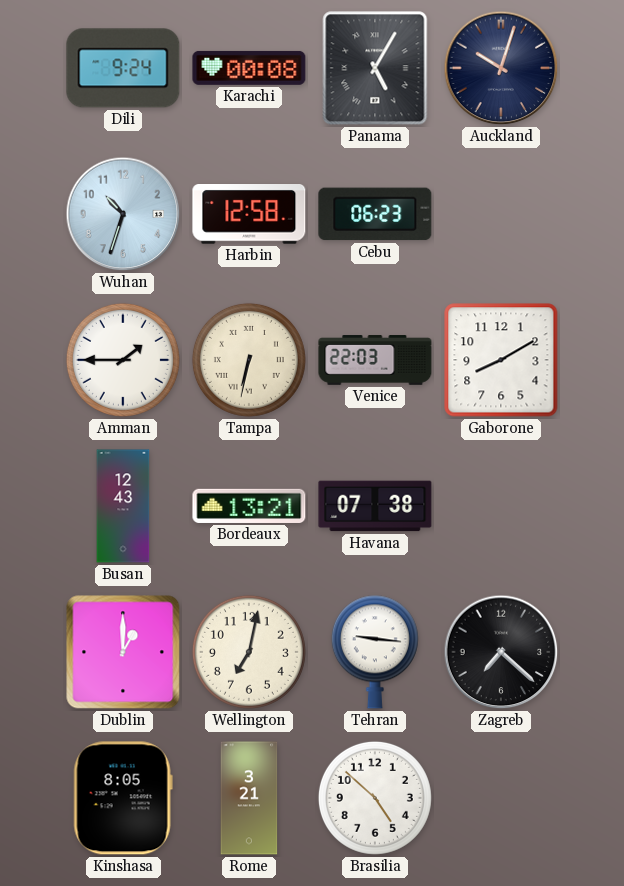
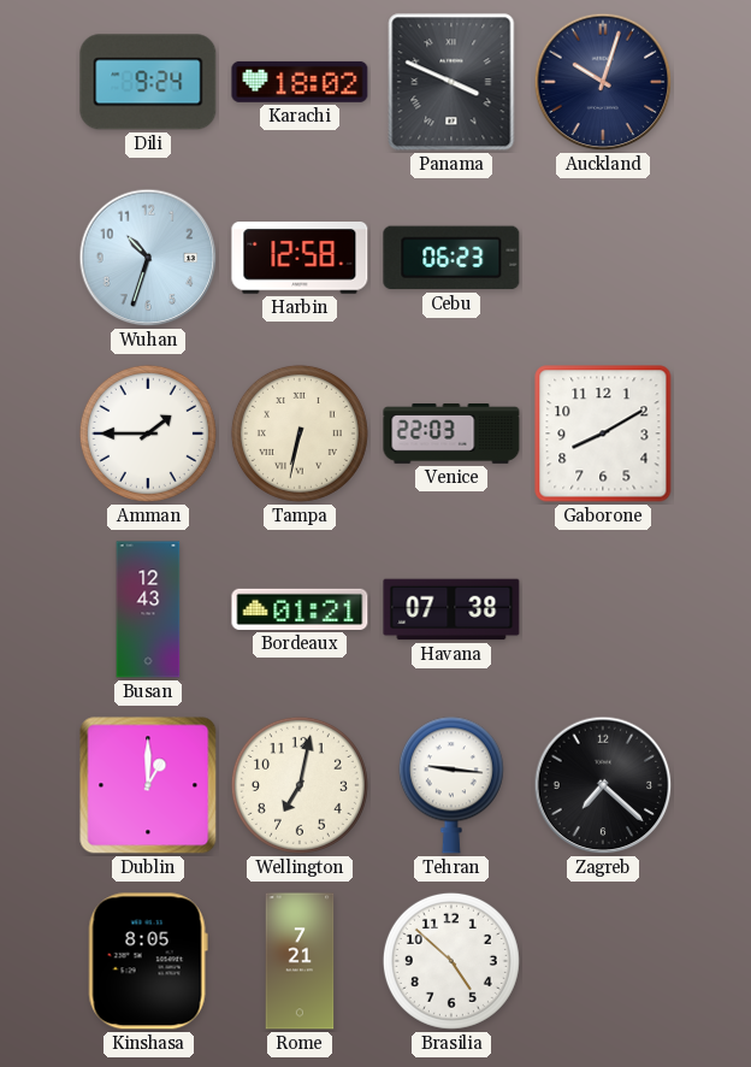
Karachi: 00:08 -> 18:02 (300, 82)
Panama: 5:05 -> 3:49 (451, 82)
Bordeaux: 13:21 -> 01:21 (300, 609)
Rome: 3:21 -> 7:21 (300, 961)
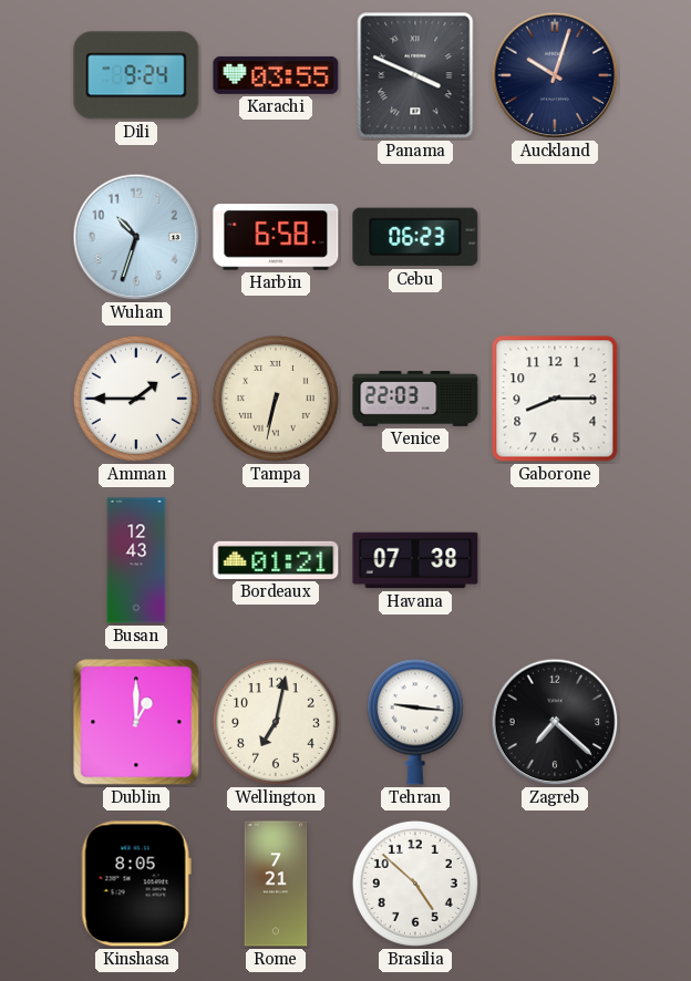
Karachi: 18:02 -> 03:55 (276, 75)
Harbin: 12:58 -> 6:58 (276, 238)
Gaborone: 8:10 -> 8:15 (555, 399)
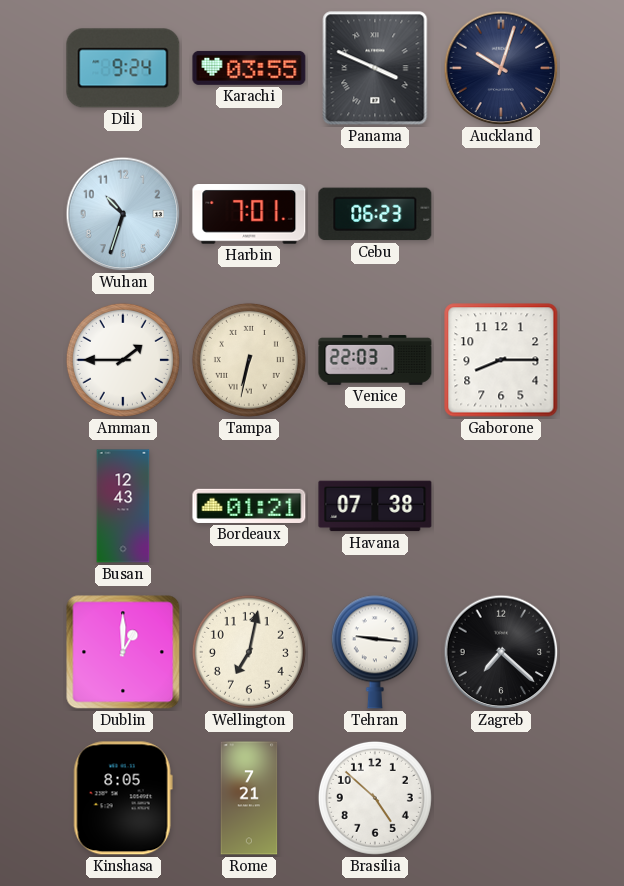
Harbin: 6:58 -> 7:01 (249, 215)
